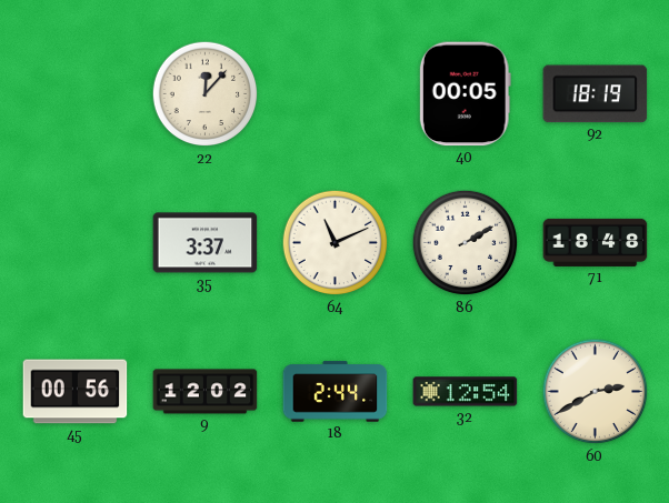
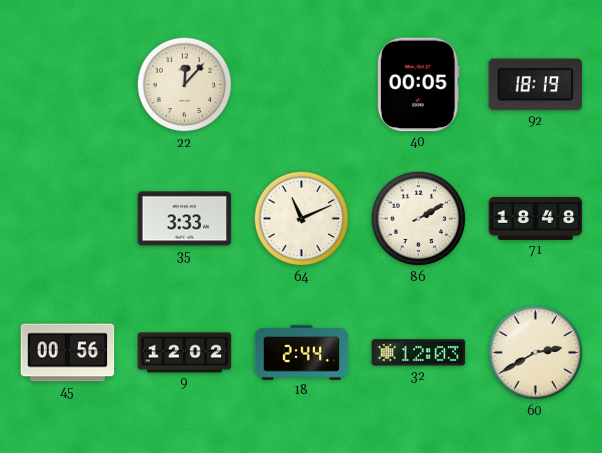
35: 3:37 -> 3:33 (185, 219)
32: 12:54 -> 12:03 (419, 353)
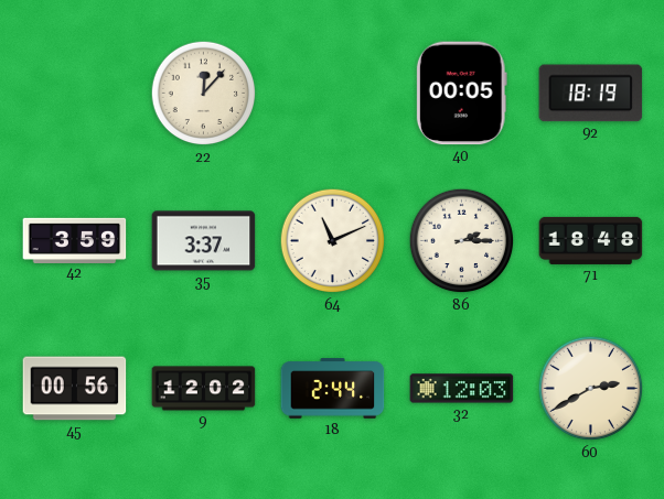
42: none -> 3:59 (75, 240)
35: 3:33 -> 3:37 (204, 241)
86: 2:10 -> 2:15 (462, 241)
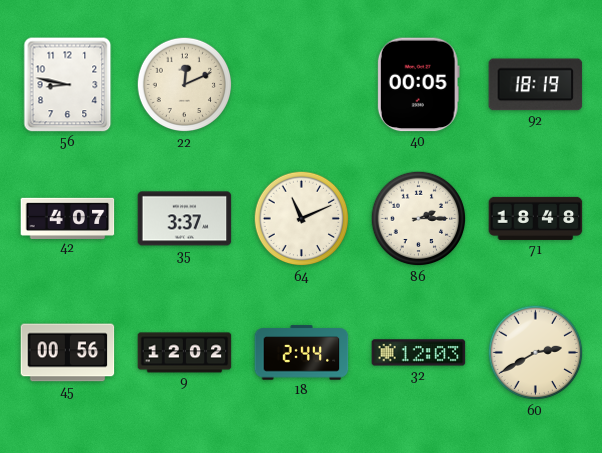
56: none -> 8:47 (68, 85)
22: 12:07 -> 12:11 (185, 85)
42: 3:59 -> 4:07 (68, 218)
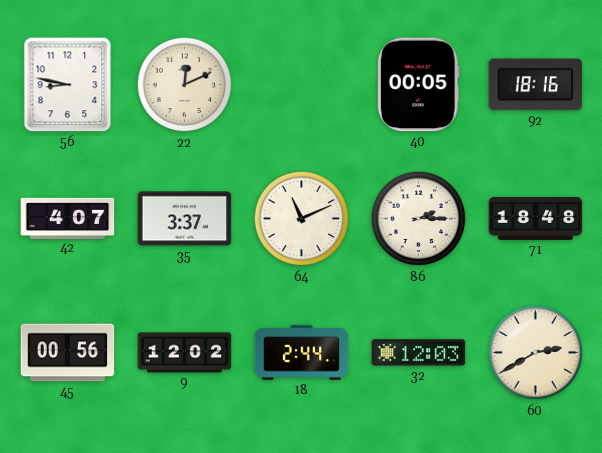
92: 18:19 -> 18:16 (536, 85)
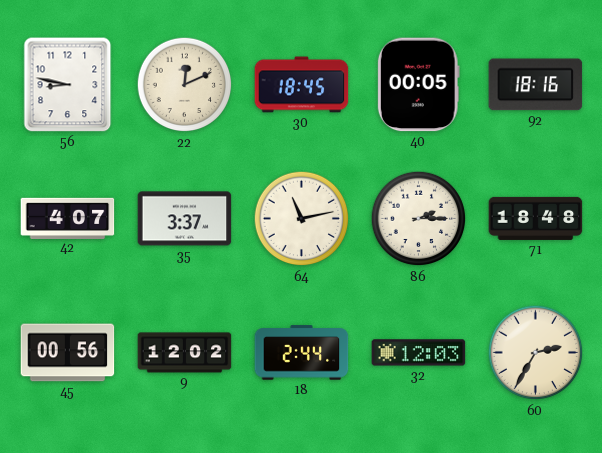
30: none -> 18:45 (302, 85)
64: 11:11 -> 11:13 (302, 219)
60: 2:40 -> 2:35 (536, 353)
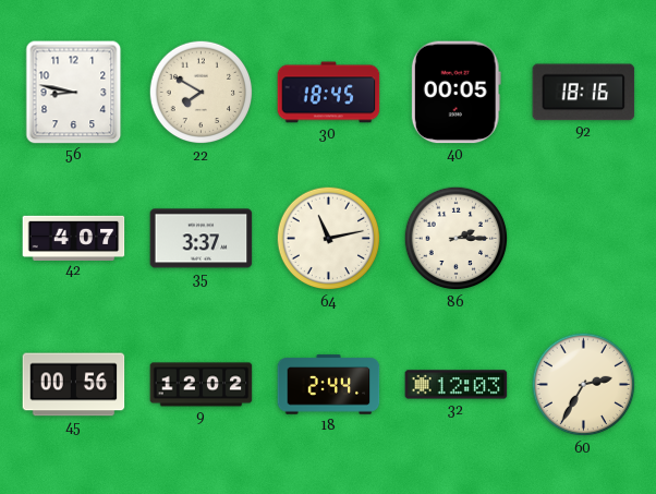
22: 12:11 -> 7:50 (202, 93)
71: 18:48 -> none (536, 218)
